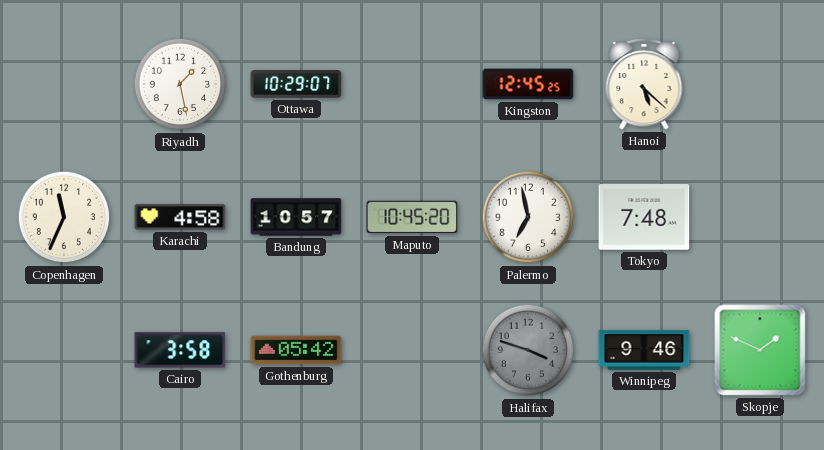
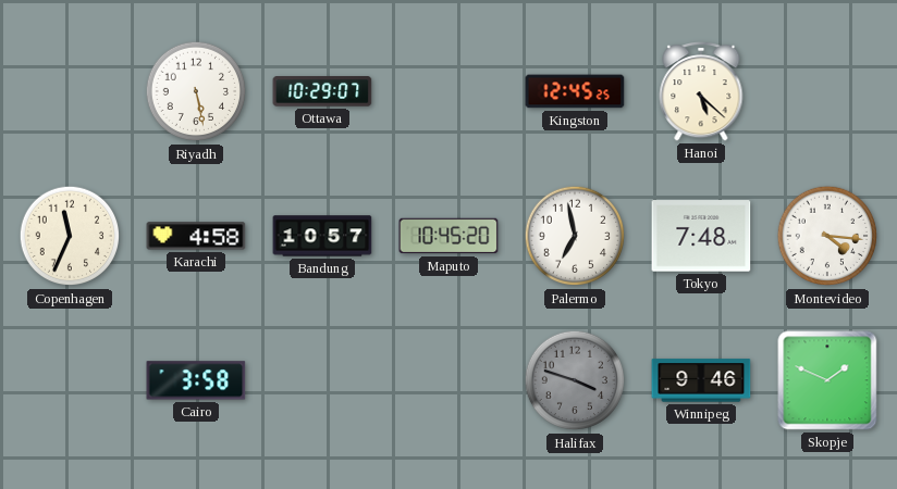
Riyadh: 1:28 -> 5:28 (196, 91)
Montevideo: none -> 4:16 (827, 236)
Gothenburg: 05:42 -> none (296, 350)
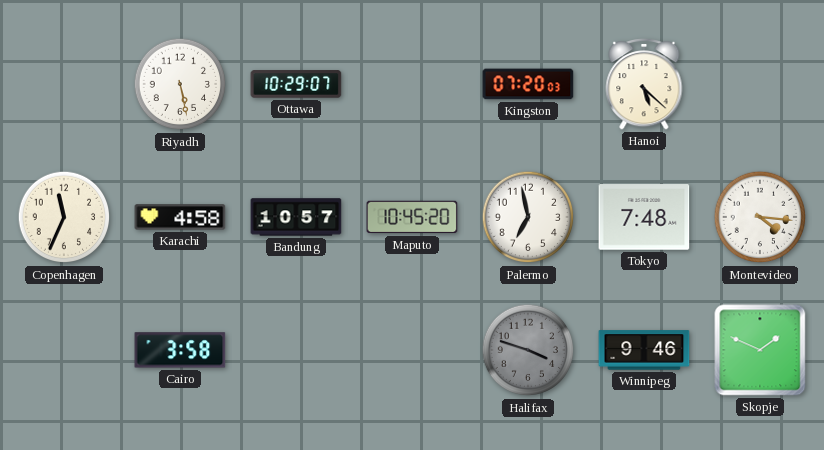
Kingston: 12:45 -> 07:20 (528, 84)
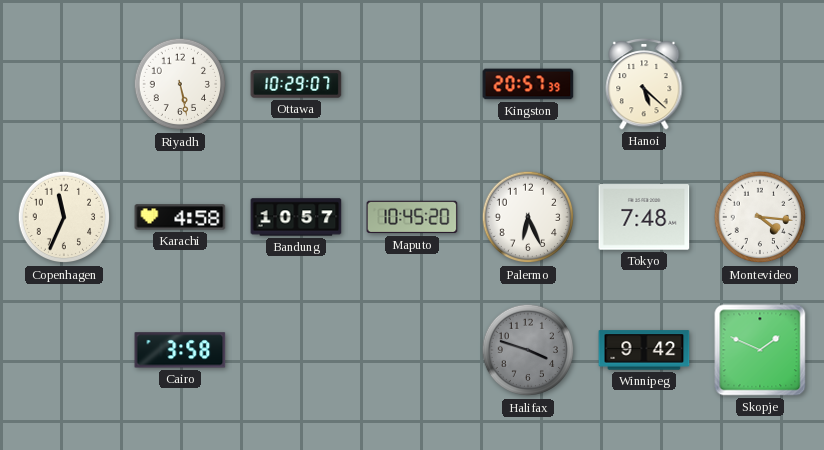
Kingston: 07:20 -> 20:57 (528, 84)
Palermo: 6:58 -> 6:26 (528, 217)
Winnipeg: 9:46 -> 9:42 (644, 350)
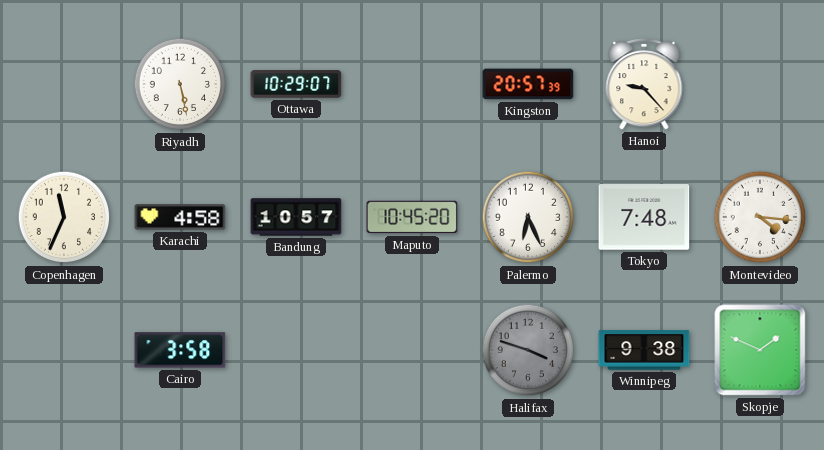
Hanoi: 5:22 -> 9:23 (644, 84)
Winnipeg: 9:42 -> 9:38 (644, 350)
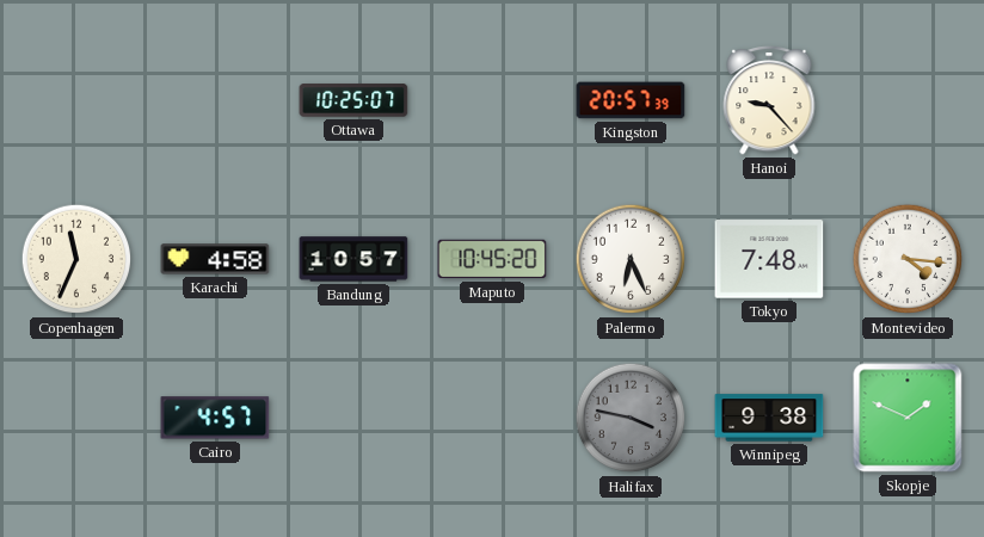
Riyadh: 5:28 -> none (180, 84)
Ottawa: 10:29 -> 10:25 (353, 100)
Cairo: 3:58 -> 4:57 (215, 418)
Halifax: 3:48 -> 3:47 (631, 418)
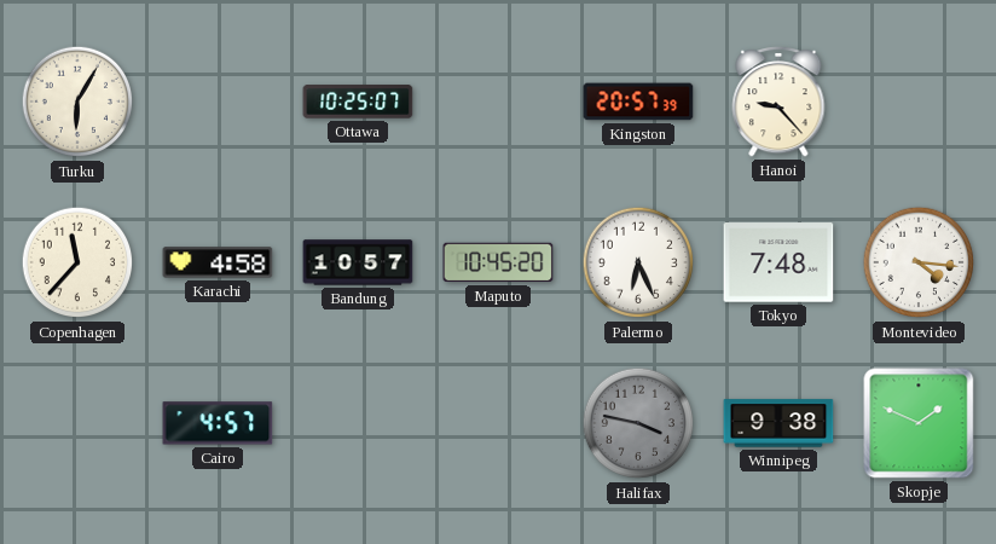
Turku: none -> 6:05 (77, 102)
Copenhagen: 11:34 -> 11:37 (77, 262)
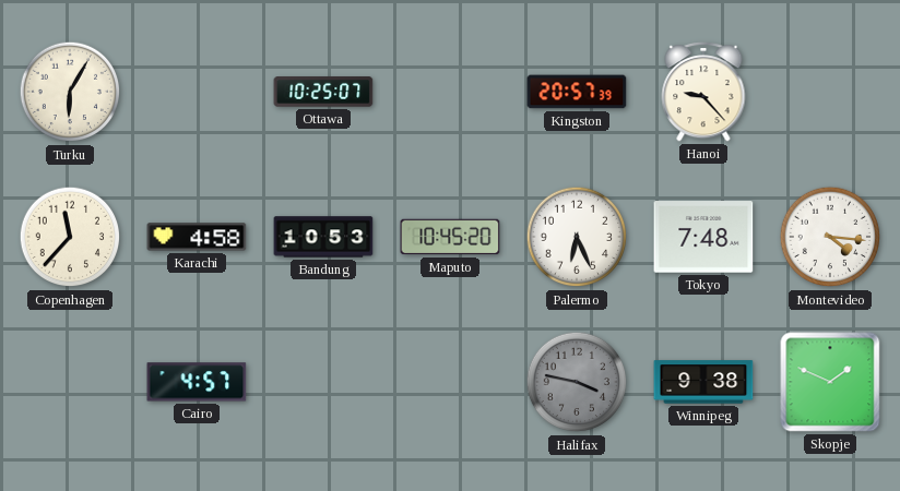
Bandung: 10:57 -> 10:53 (323, 237)
